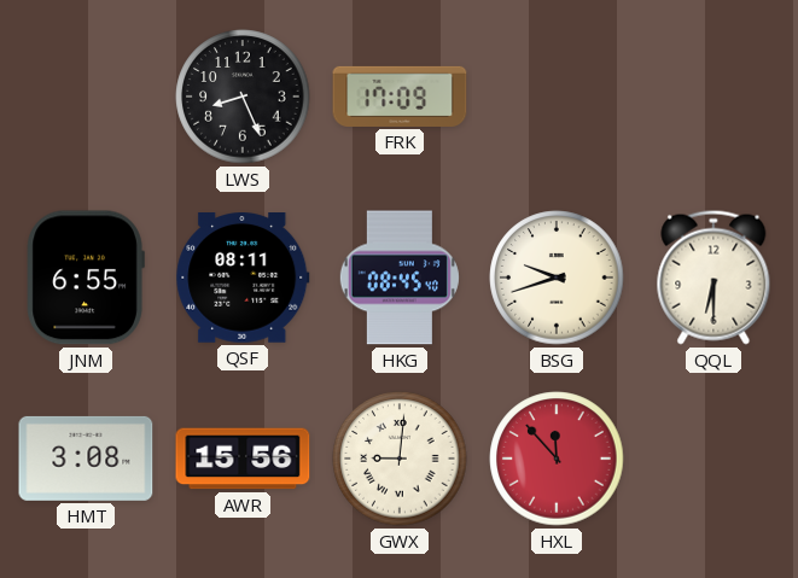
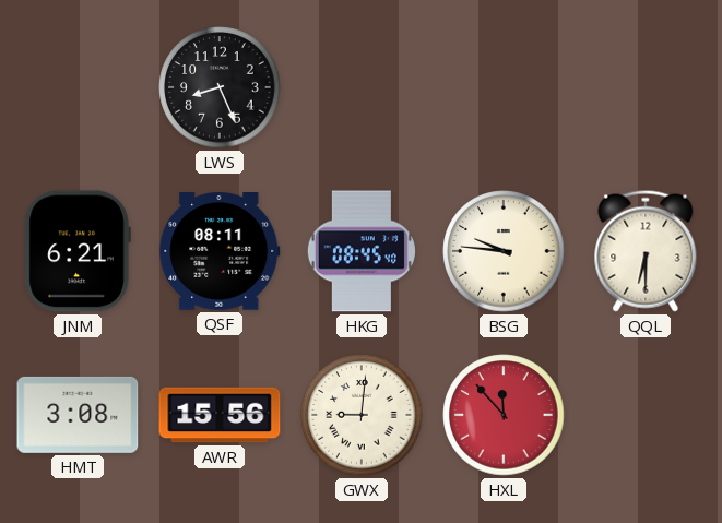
FRK: 17:09 -> none (400, 97)
JNM: 6:55 -> 6:21 (78, 251)
BSG: 9:42 -> 9:46 (504, 251)
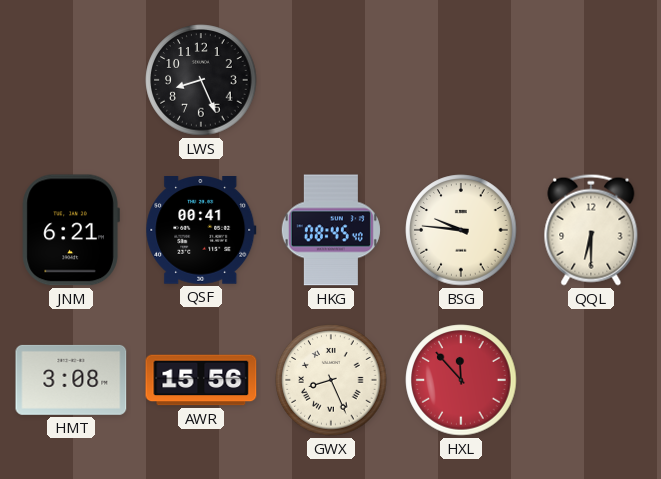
QSF: 08:11 -> 00:41 (201, 231)
GWX: 9:01 -> 8:26 (331, 380)
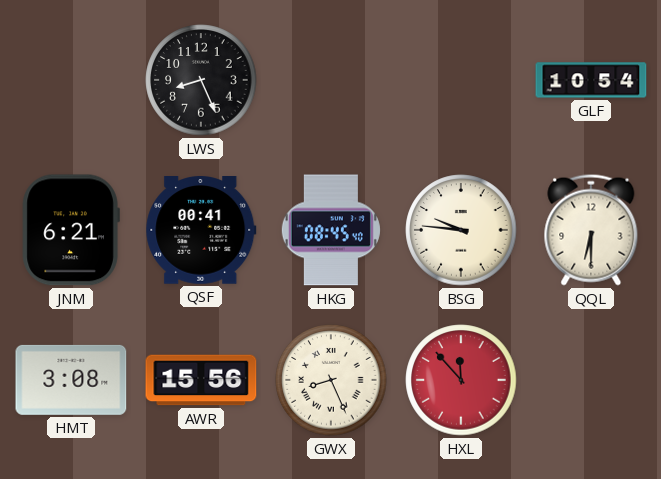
GLF: none -> 10:54 (591, 80)
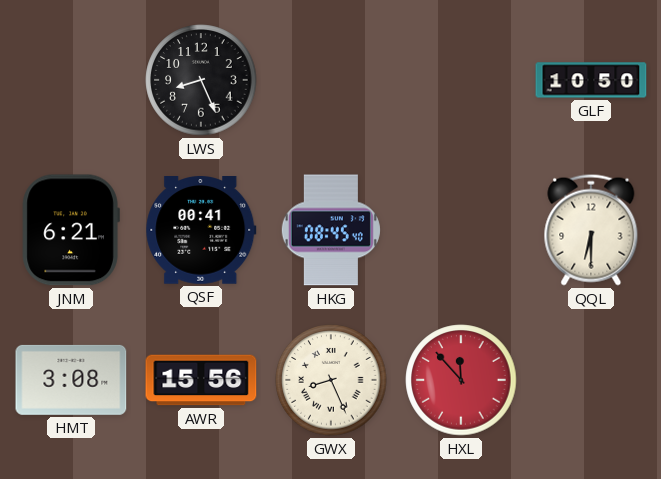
GLF: 10:54 -> 10:50 (591, 80)
BSG: 9:46 -> none (461, 230)
